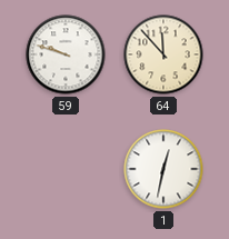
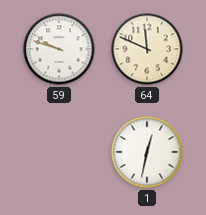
64: 11:53 -> 11:49 (147, 49)
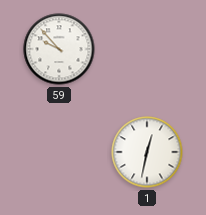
59: 9:48 -> 9:53 (59, 49)
64: 11:49 -> none (147, 49)
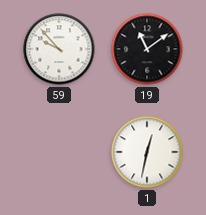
19: none -> 11:09 (147, 49)
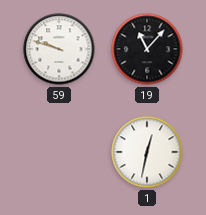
59: 9:53 -> 9:48 (59, 49)
19: 11:09 -> 11:07 (147, 49)
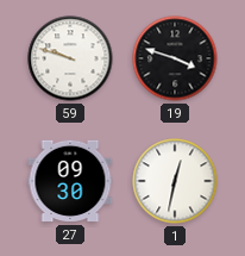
19: 11:07 -> 3:48 (175, 58)
27: none -> 09:30 (70, 181)
